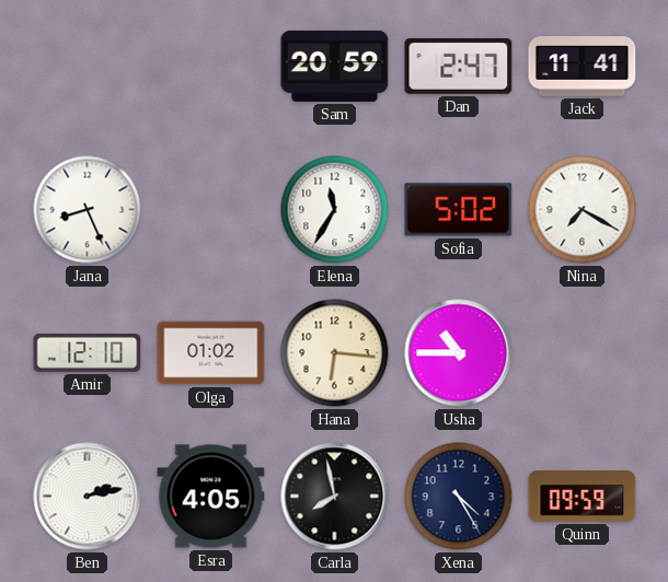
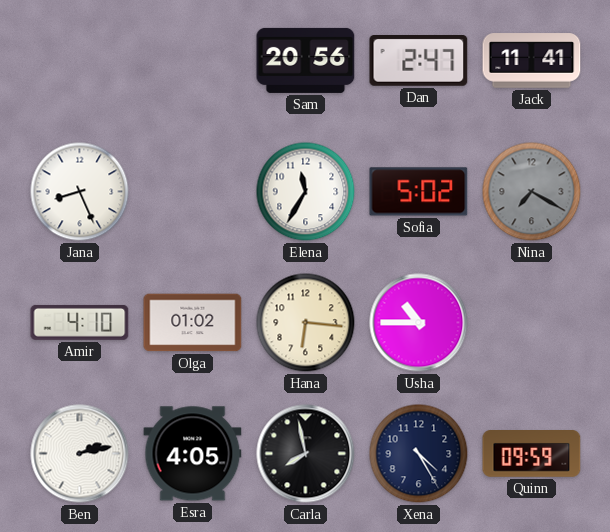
Sam: 20:59 -> 20:56 (306, 60)
Nina dial: white -> grey (532, 192)
Amir: 12:10 -> 4:10 (80, 322)
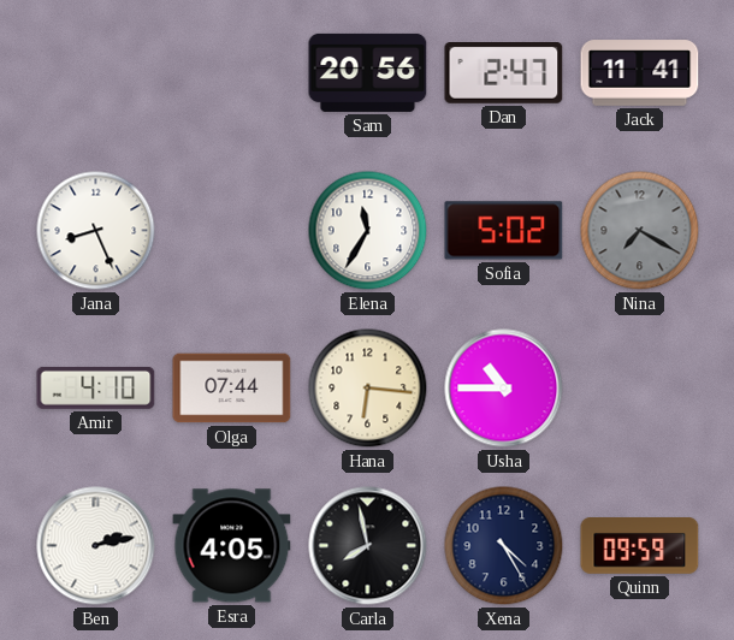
Olga: 01:02 -> 07:44 (232, 389)
